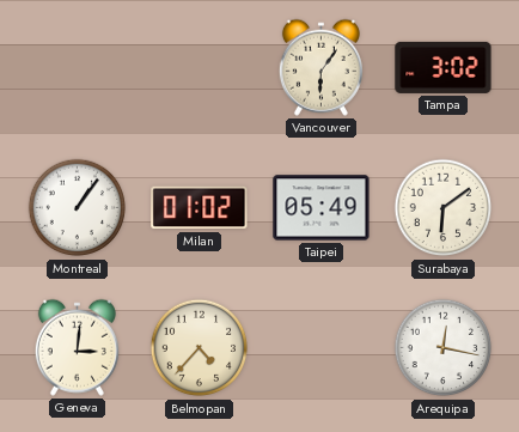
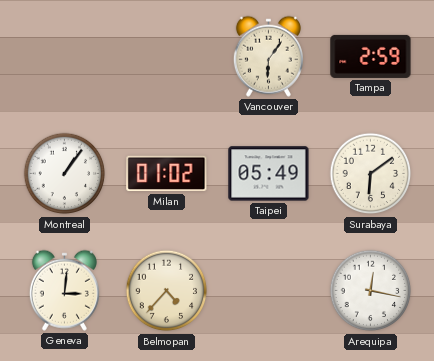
Tampa: 3:02 -> 2:59 (371, 56)
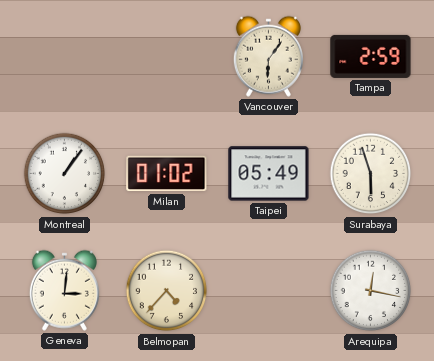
Surabaya: 6:09 -> 5:57 (371, 174)
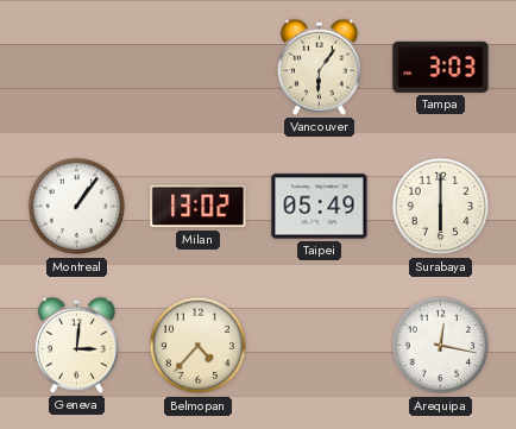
Tampa: 2:59 -> 3:03 (441, 67)
Milan: 01:02 -> 13:02 (199, 207)
Surabaya: 5:57 -> 6:00 (441, 207)
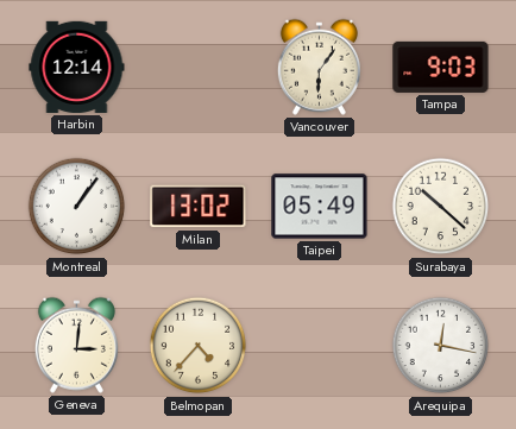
Harbin: none -> 12:14 (77, 67)
Tampa: 3:03 -> 9:03 (441, 67)
Surabaya: 6:00 -> 10:22 (441, 207)
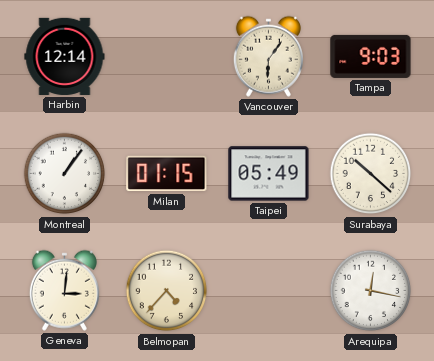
Milan: 13:02 -> 01:15 (167, 174)
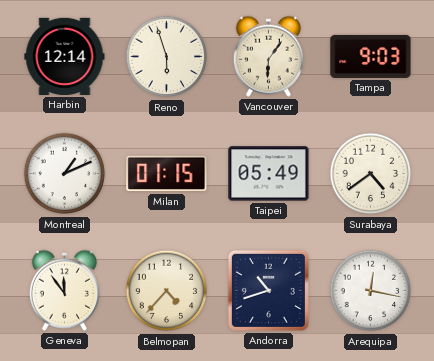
Reno: none -> 5:57 (167, 57)
Montreal: 1:06 -> 1:11 (65, 174)
Surabaya: 10:22 -> 4:39 (371, 174)
Geneva: 3:01 -> 11:54 (64, 290)
Andorra: none -> 10:42 (268, 290)
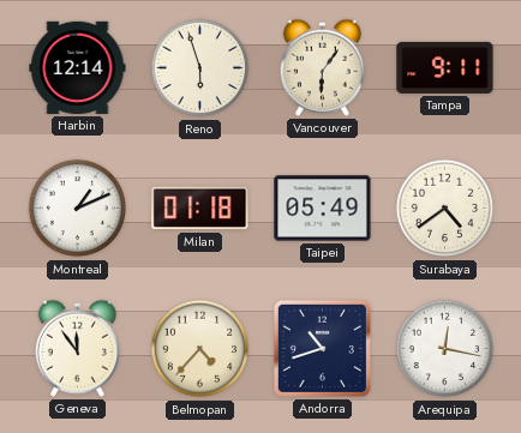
Tampa: 9:03 -> 9:11 (445, 67)
Milan: 01:15 -> 01:18 (200, 209)
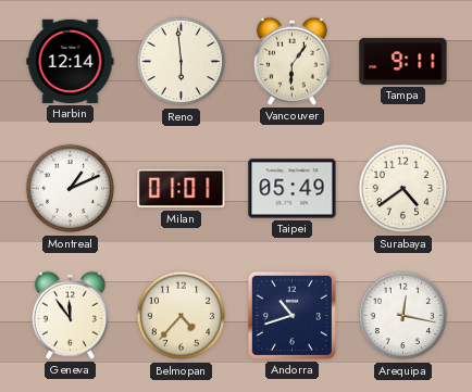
Reno: 5:57 -> 5:59 (182, 62)
Milan: 01:18 -> 01:01 (182, 189)
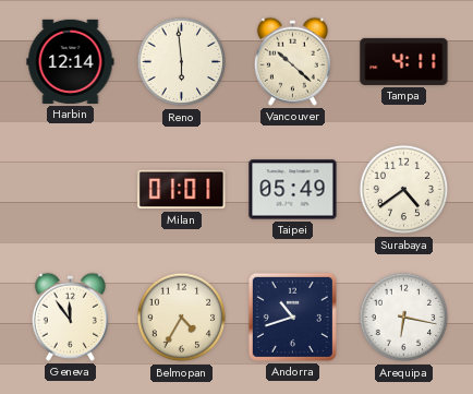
Vancouver: 6:06 -> 10:22 (292, 61)
Tampa: 9:11 -> 4:11 (404, 61)
Montreal: 1:11 -> none (71, 189)
Belmopan: 4:37 -> 4:35 (182, 318)
Arequipa: 12:17 -> 6:17 (404, 318)
